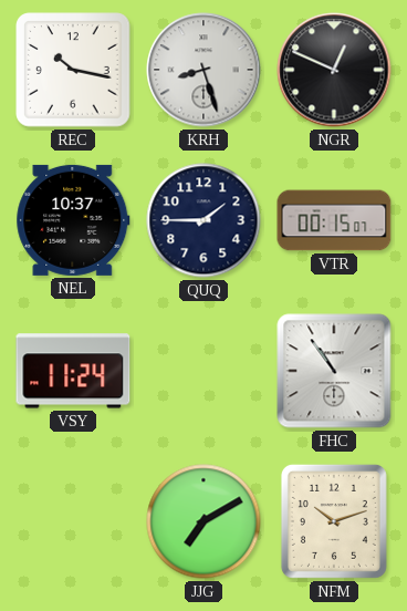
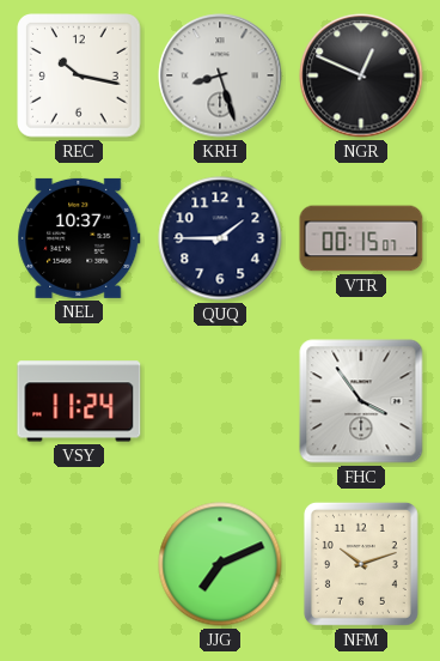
FHC: 10:54 -> 3:54 (361, 401)
JJG: 7:10 -> 7:11 (220, 564)
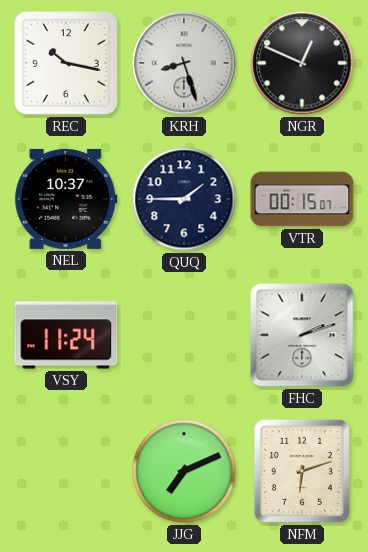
FHC: 3:54 -> 2:12 (302, 335)
NFM: 10:12 -> 6:12 (302, 471)
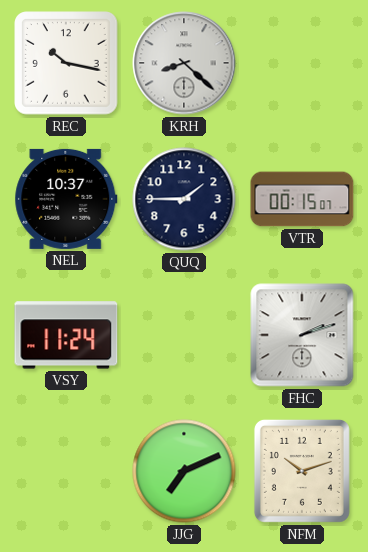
KRH: 8:27 -> 8:22 (184, 63)
NGR: 12:49 -> none (302, 63)
NFM: 6:12 -> 10:12 (302, 471)
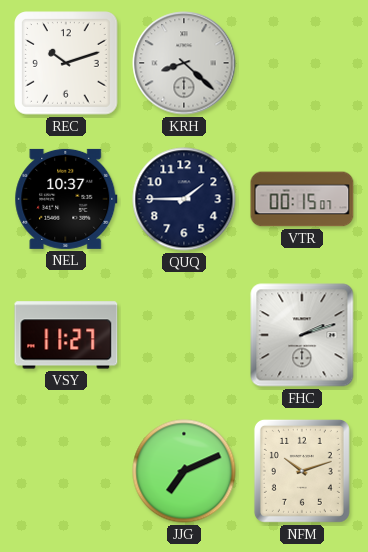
REC: 10:17 -> 10:12 (66, 63)
VSY: 11:24 -> 11:27 (66, 335)
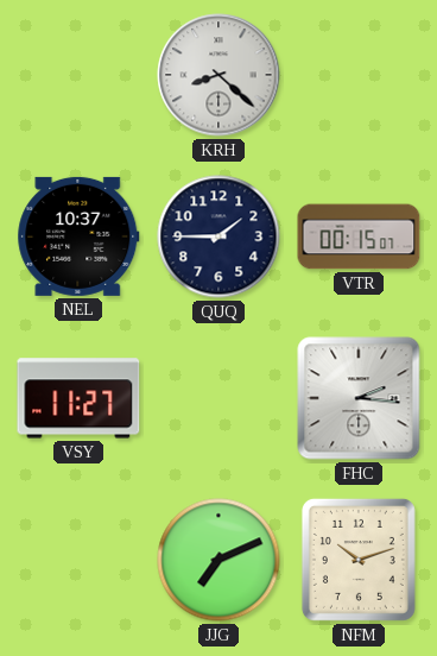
REC: 10:12 -> none (66, 63)
FHC: 2:12 -> 2:16 (359, 398)
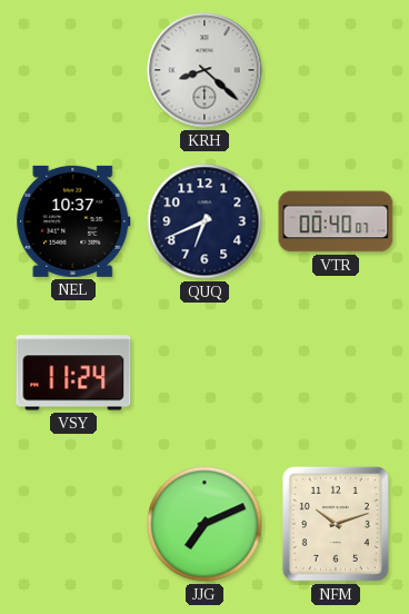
QUQ: 1:45 -> 6:41 (205, 221)
VTR: 00:15 -> 00:40 (336, 221)
VSY: 11:27 -> 11:24 (73, 373)
FHC: 2:16 -> none (359, 398)
